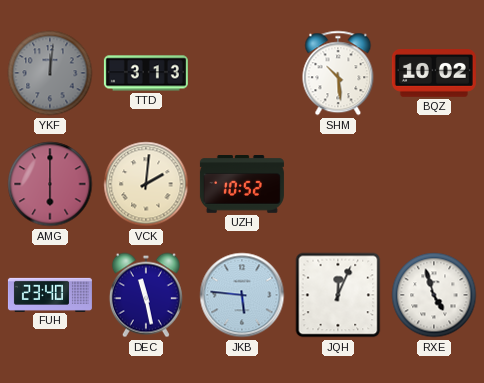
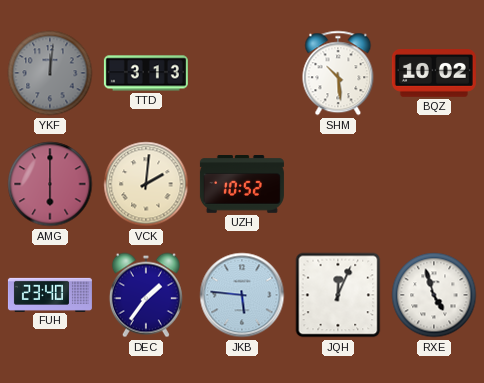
DEC: 11:28 -> 1:36 (146, 295)
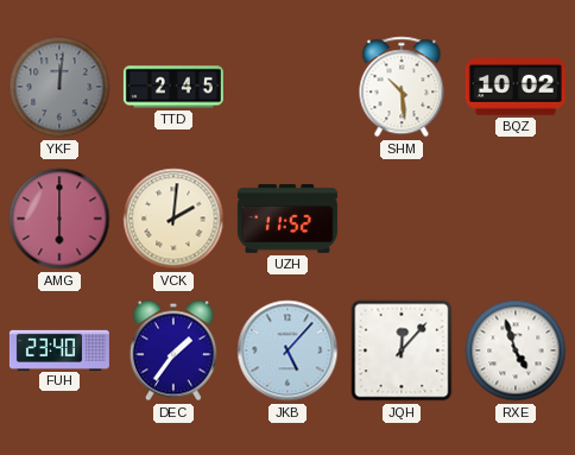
TTD: 3:13 -> 2:45 (173, 87)
UZH: 10:52 -> 11:52 (287, 220)
JKB: 5:46 -> 5:07 (287, 350)
JQH: 12:04 -> 12:07 (402, 350)
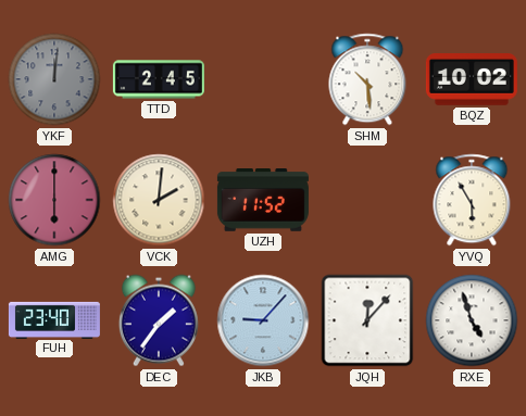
YVQ: none -> 5:55 (472, 200)
JKB: 5:07 -> 9:07 (263, 320)
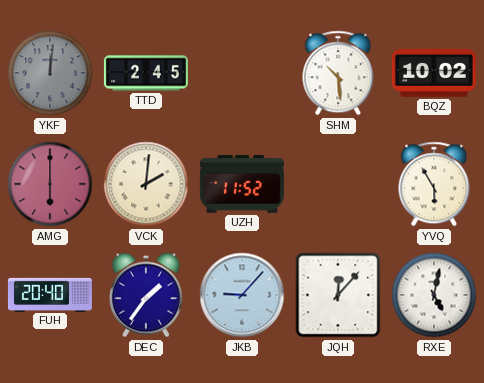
FUH: 23:40 -> 20:40 (50, 294)
RXE: 4:57 -> 5:02 (434, 295)
